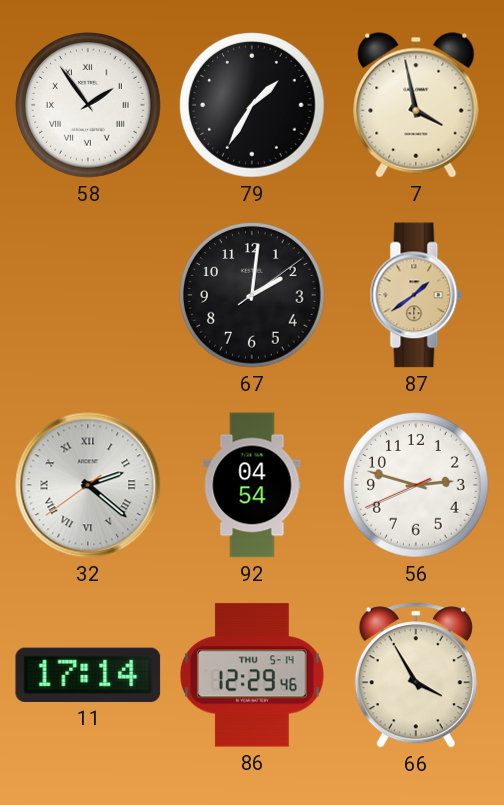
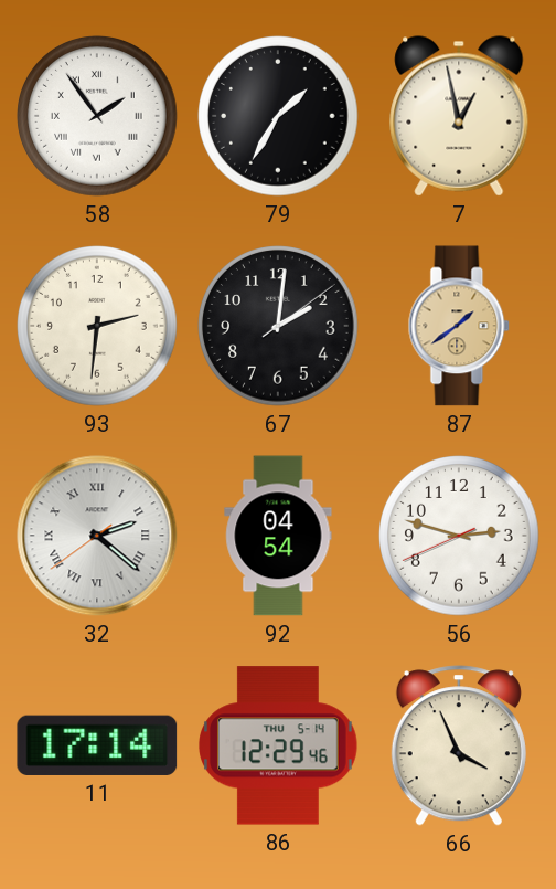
7: 3:58 -> 12:58 (459, 116)
93: none -> 2:31 (97, 326)
66: 3:55 -> 3:56 (459, 745)
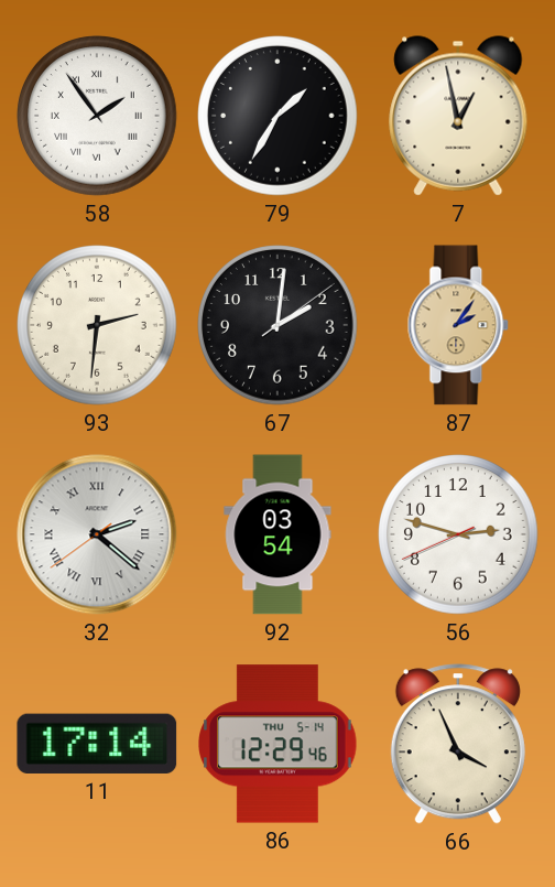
87: 1:39 -> 2:06 (458, 325)
92: 04:54 -> 03:54 (277, 534)
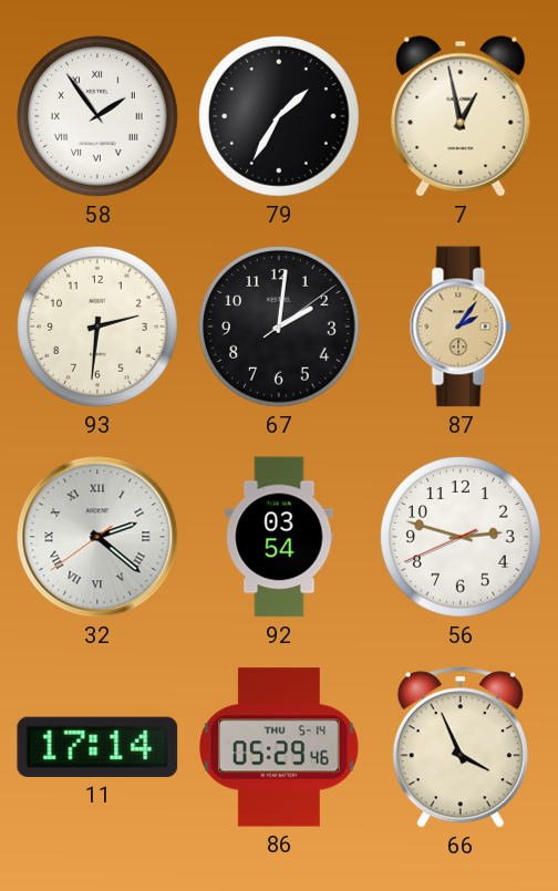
86: 12:29 -> 05:29 (279, 747)
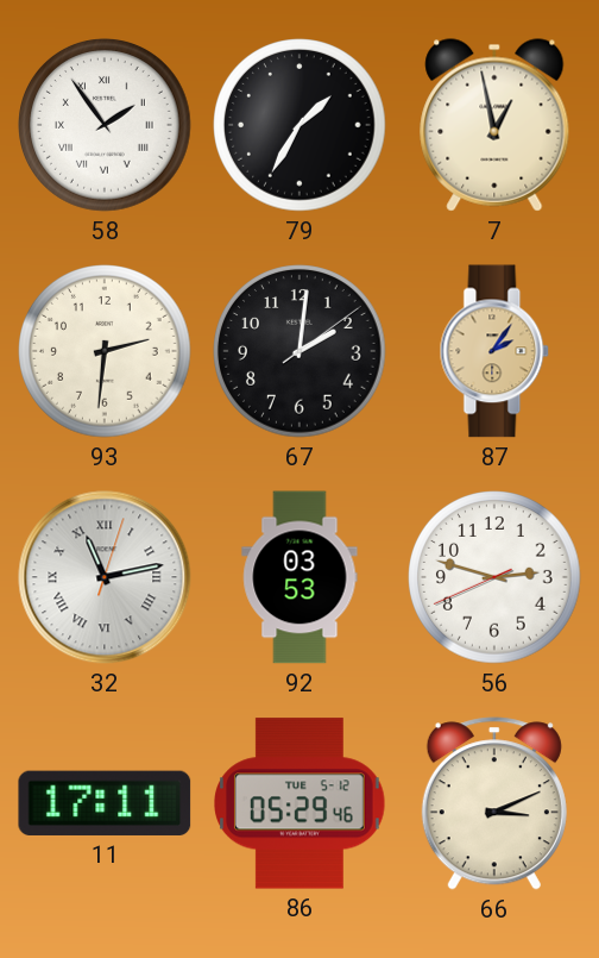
32: 2:21 -> 11:13 (105, 577)
92: 03:54 -> 03:53 (299, 577)
11: 17:14 -> 17:11 (105, 803)
86 date: THU 5-14 -> TUE 5-12 (299, 803)
66: 3:56 -> 3:11 (494, 803)
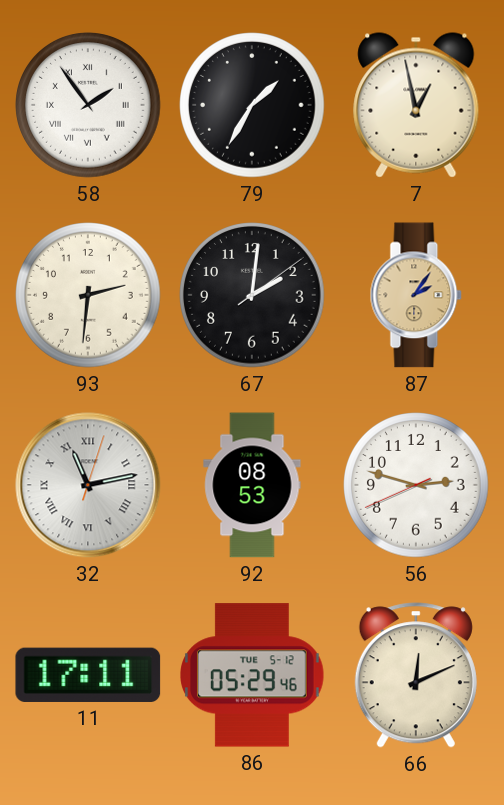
92: 03:53 -> 08:53 (252, 485)
66: 3:11 -> 12:11 (416, 675)
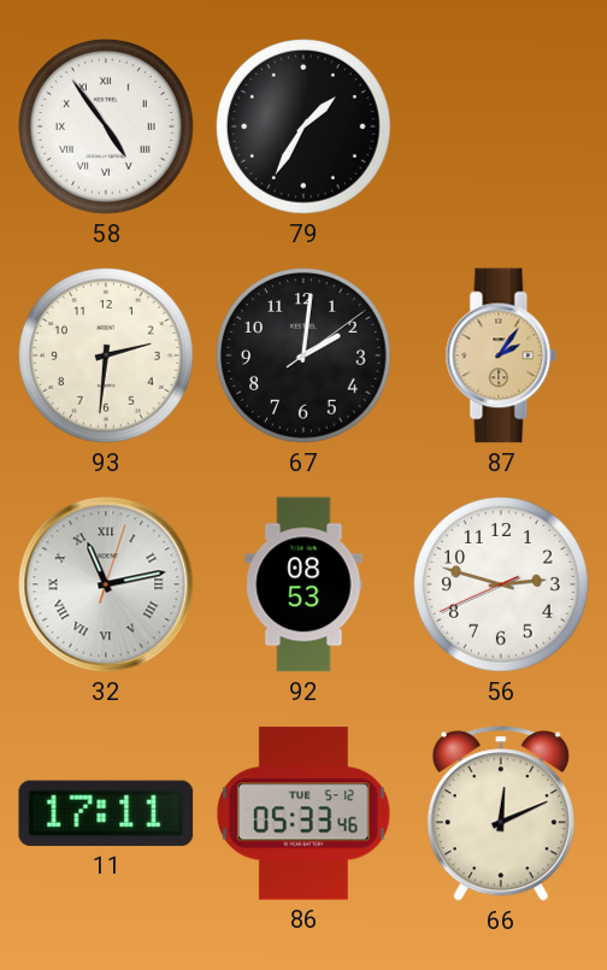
58: 1:54 -> 4:54 (106, 127)
7: 12:58 -> none (416, 105)
86: 05:29 -> 05:33 (303, 813)
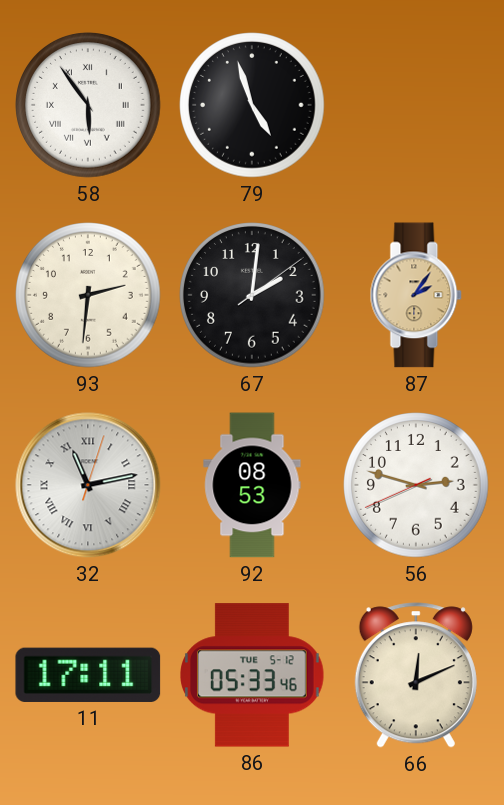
58: 4:54 -> 5:54 (88, 105)
79: 1:35 -> 4:57 (252, 105)
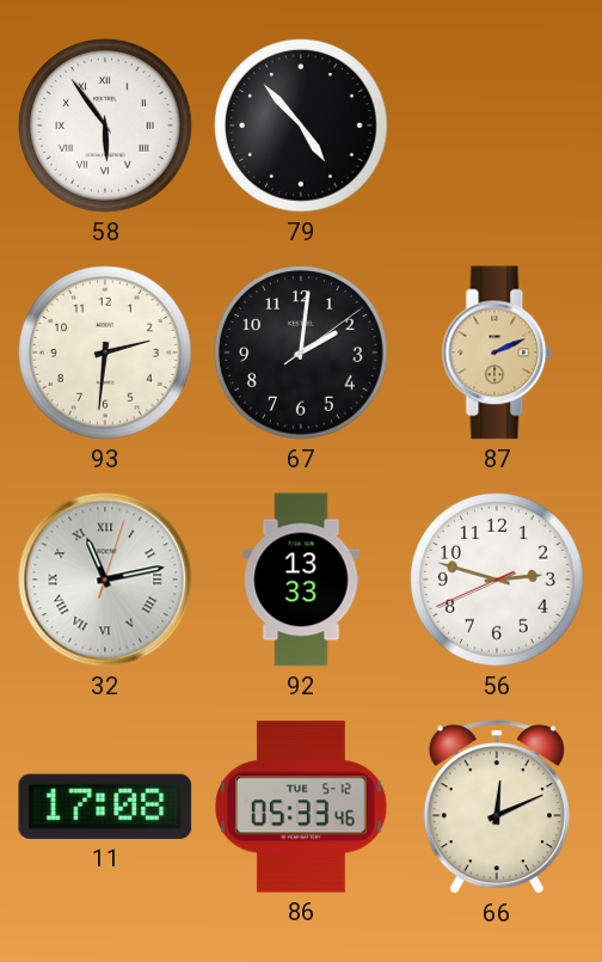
79: 4:57 -> 4:53 (301, 125)
87: 2:06 -> 2:11 (497, 353)
92: 08:53 -> 13:33 (301, 580)
11: 17:11 -> 17:08 (105, 807)
